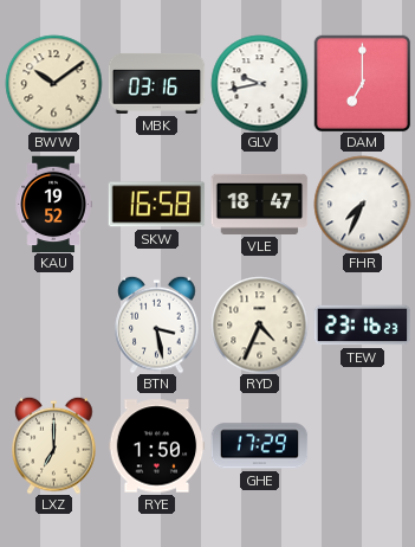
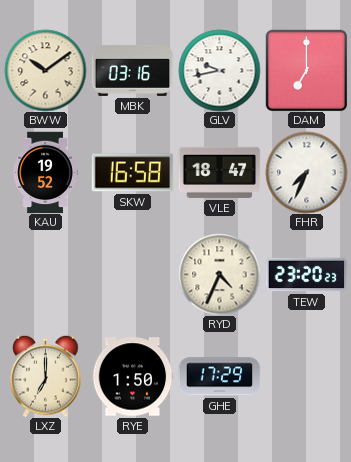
BTN: 3:28 -> none (157, 324)
TEW: 23:16 -> 23:20 (306, 275)
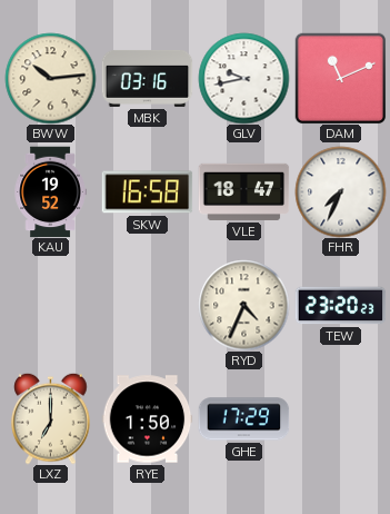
BWW: 10:09 -> 10:14 (50, 78)
DAM: 7:00 -> 11:11 (340, 78)
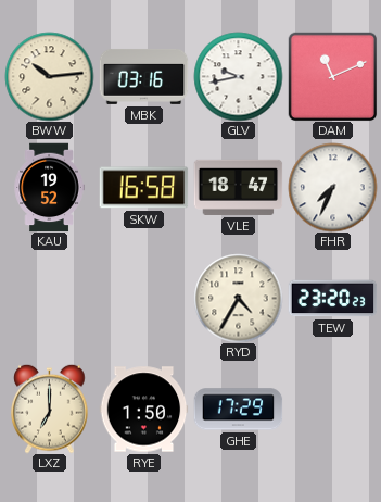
RYD: 4:34 -> 4:35 (238, 298)
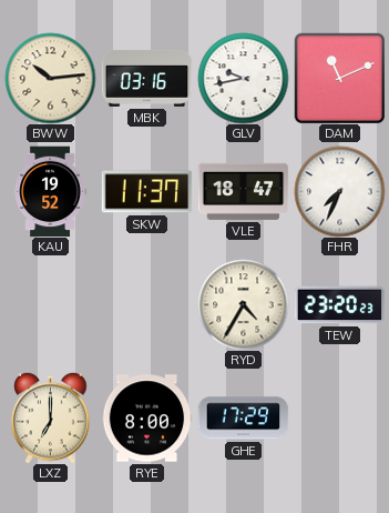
SKW: 16:58 -> 11:37 (146, 192)
RYE: 1:50 -> 8:00 (146, 419)
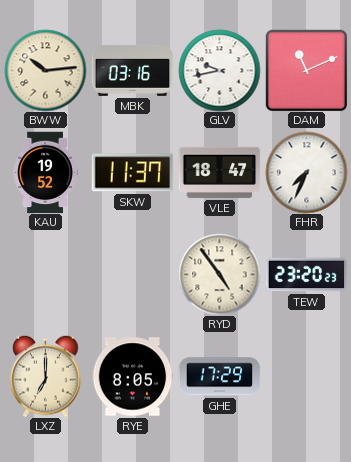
RYD: 4:35 -> 4:54 (219, 274)
RYE: 8:00 -> 8:05 (132, 377)
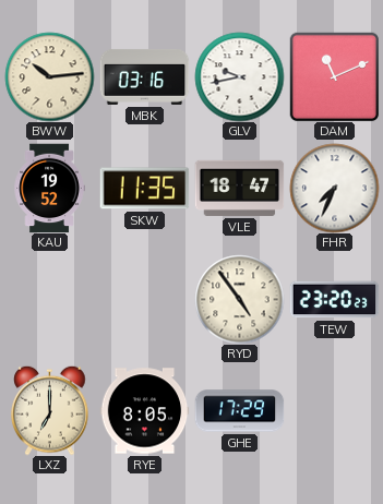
SKW: 11:37 -> 11:35 (144, 189)
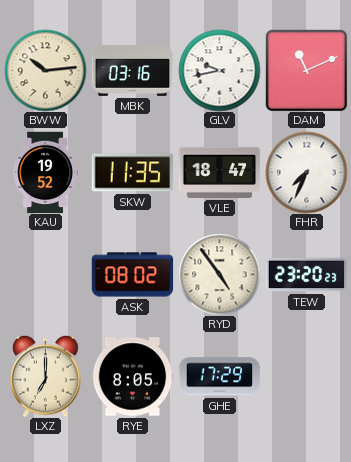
ASK: none -> 08:02 (132, 275)
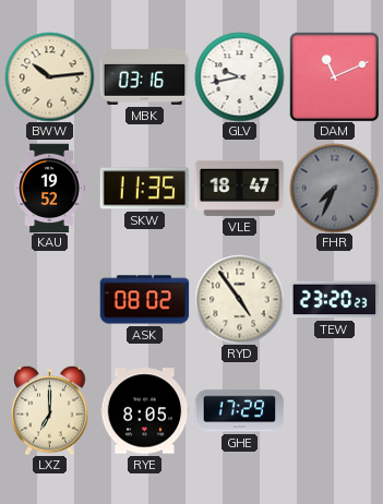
FHR dial: white -> grey (334, 188)
